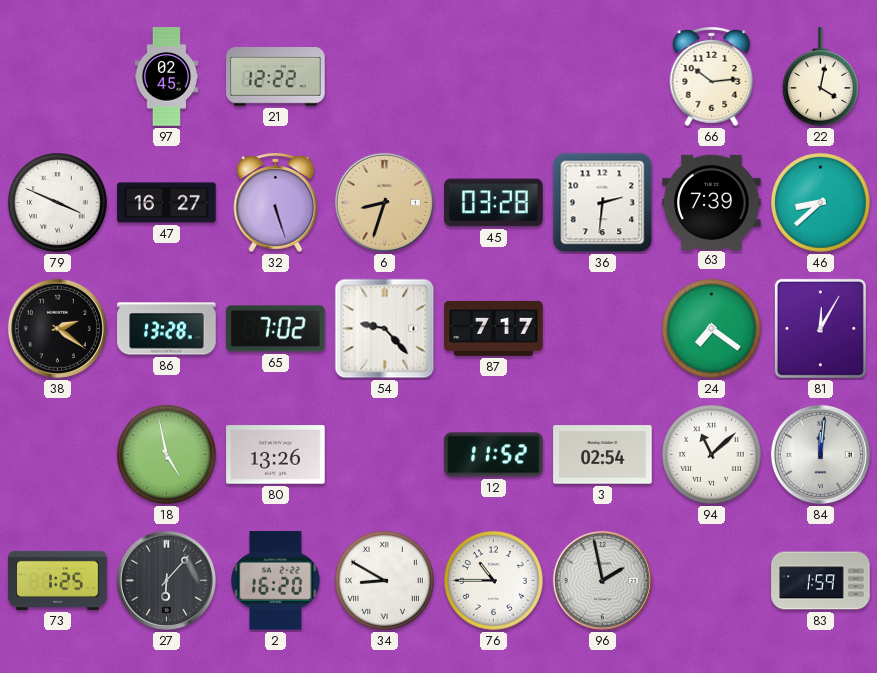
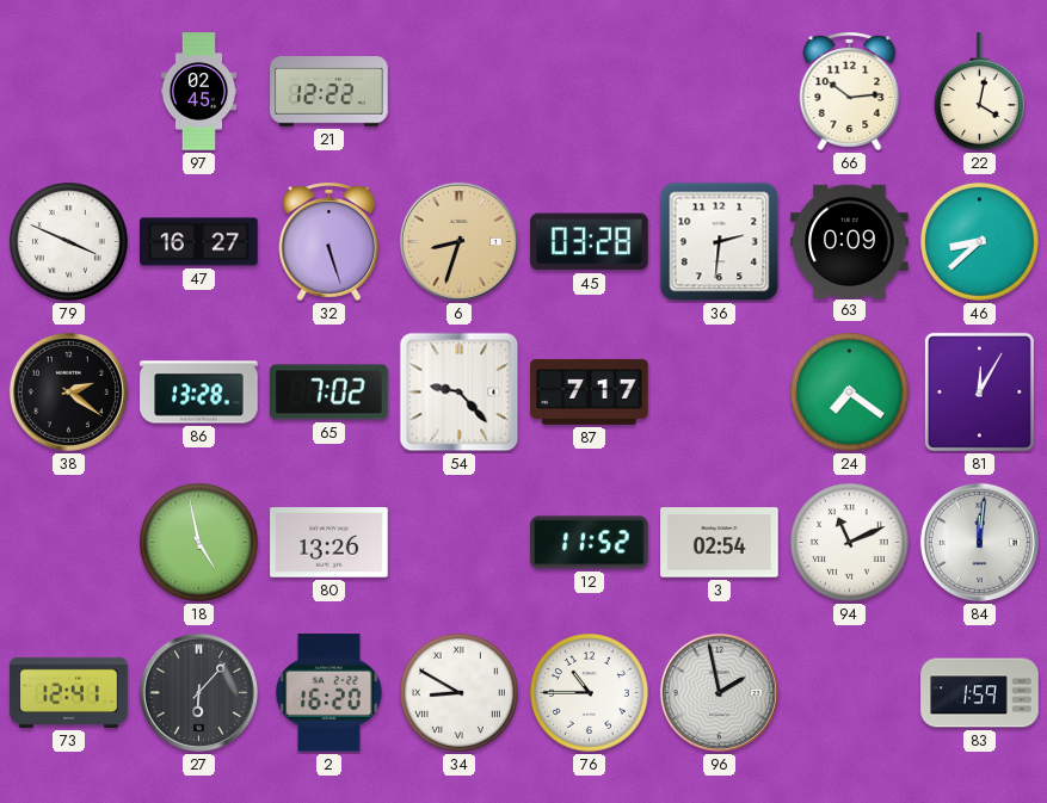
63: 7:39 -> 0:09 (850, 241)
94: 11:08 -> 11:11 (850, 543)
73: 1:25 -> 12:41 (69, 692)
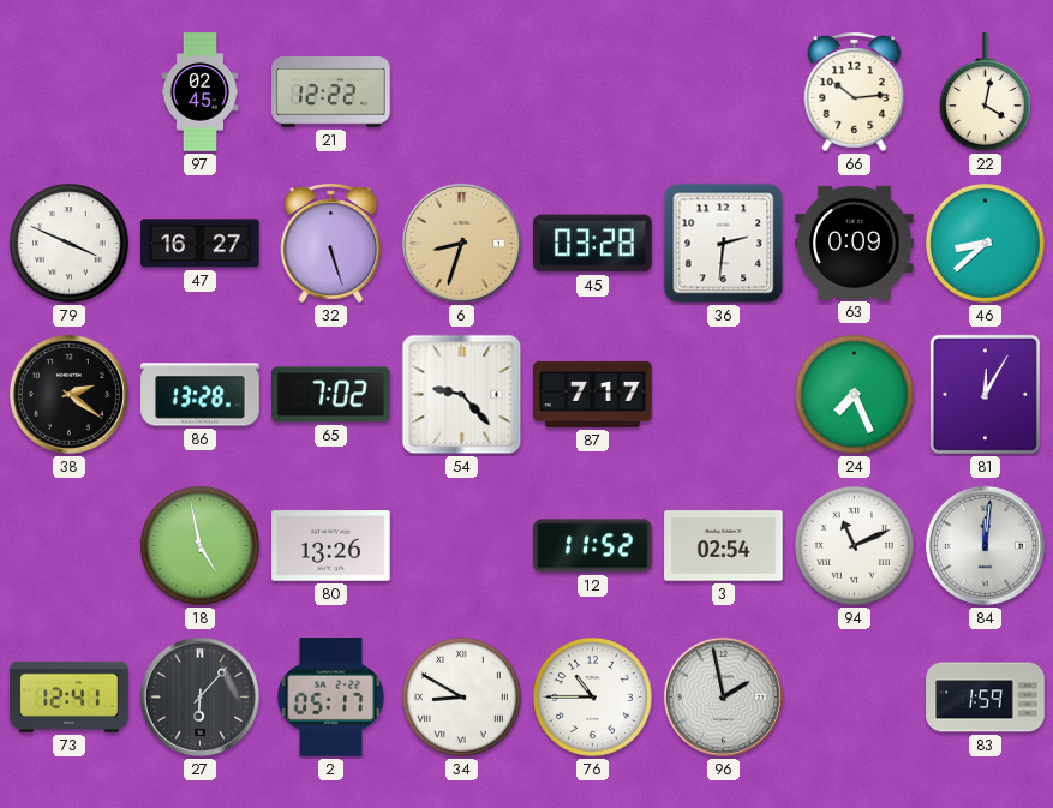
24: 7:21 -> 7:26 (855, 395)
2: 16:20 -> 05:17 (331, 698)
